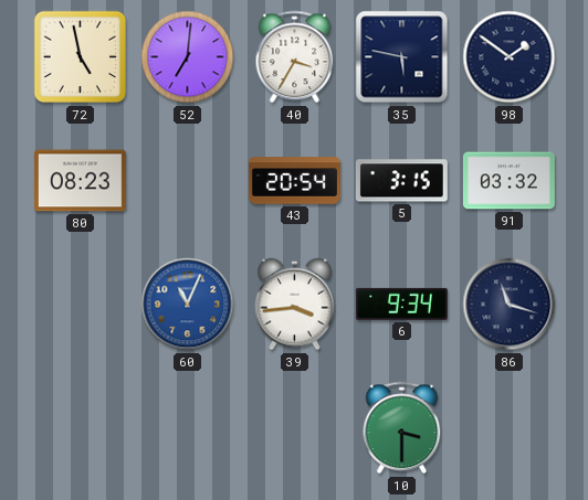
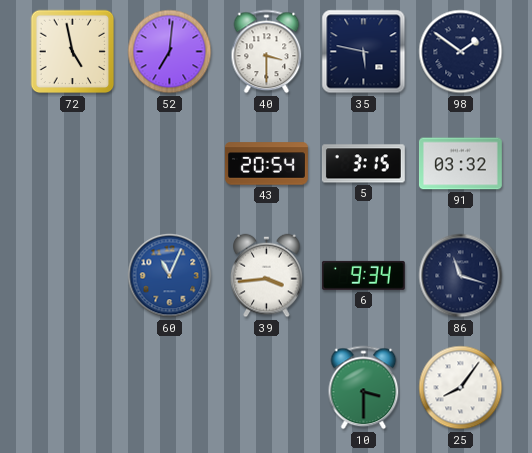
40: 3:35 -> 3:30 (267, 52)
80: 08:23 -> none (80, 181)
25: none -> 8:06 (461, 388)
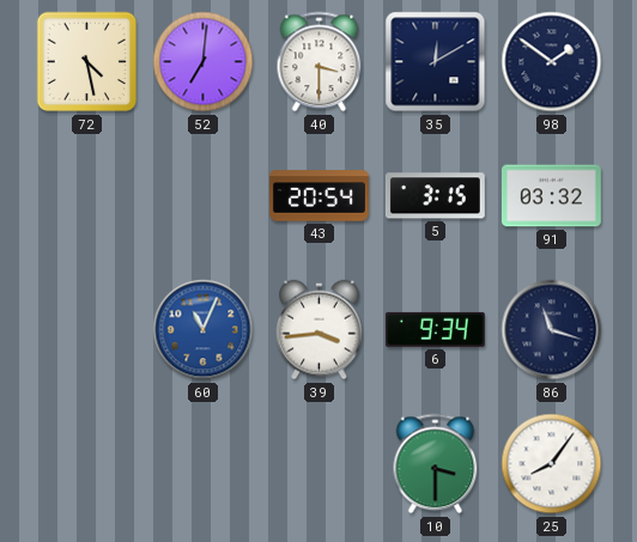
72: 4:58 -> 4:28 (87, 62)
35: 5:47 -> 12:10 (436, 62)
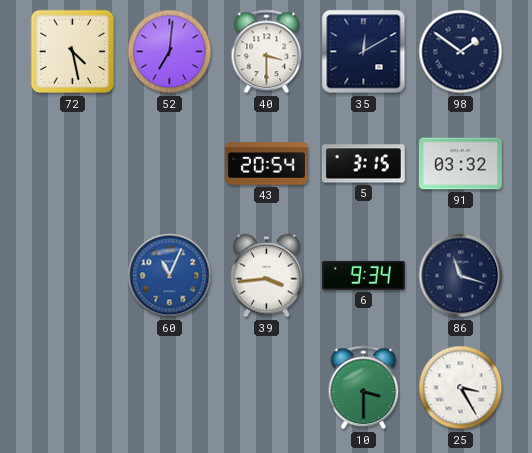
25: 8:06 -> 3:25 (461, 388)
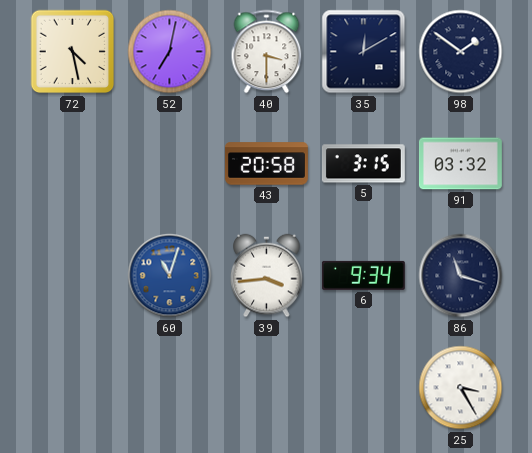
52: 7:01 -> 7:02 (170, 52)
43: 20:54 -> 20:58 (266, 164)
60: 11:04 -> 11:03 (170, 276)
10: 3:30 -> none (364, 388)
